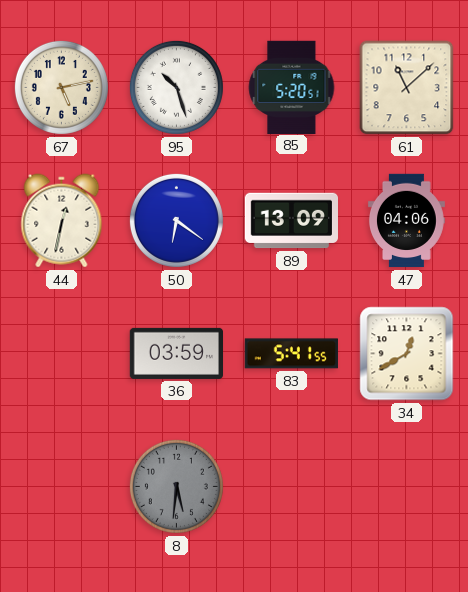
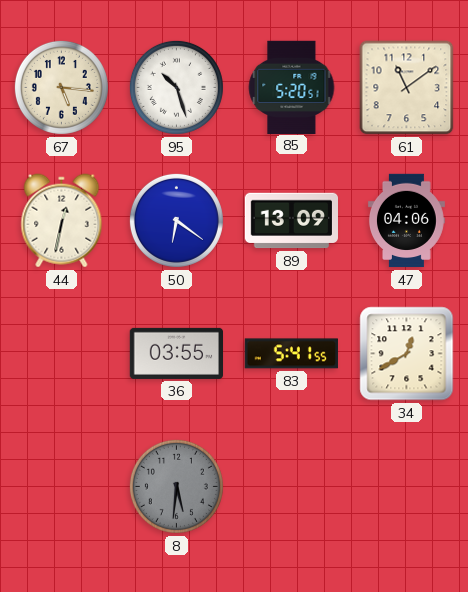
67: 5:13 -> 5:16 (61, 87)
61: 11:08 -> 11:09 (407, 88)
36: 03:59 -> 03:55 (176, 353)
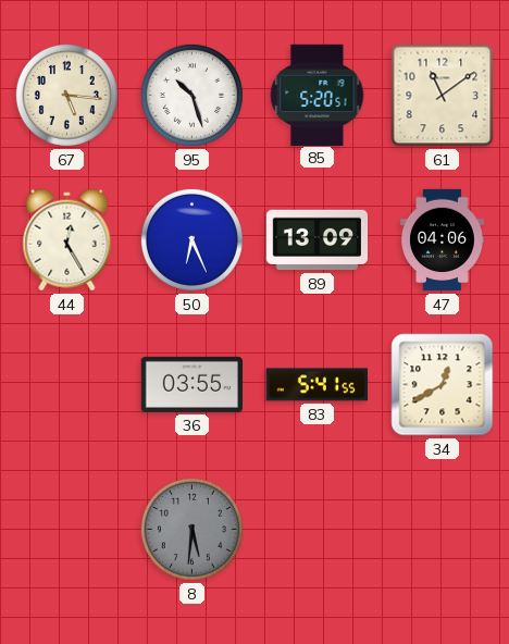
44: 12:32 -> 12:25 (67, 240)
50: 6:21 -> 6:26 (191, 239)
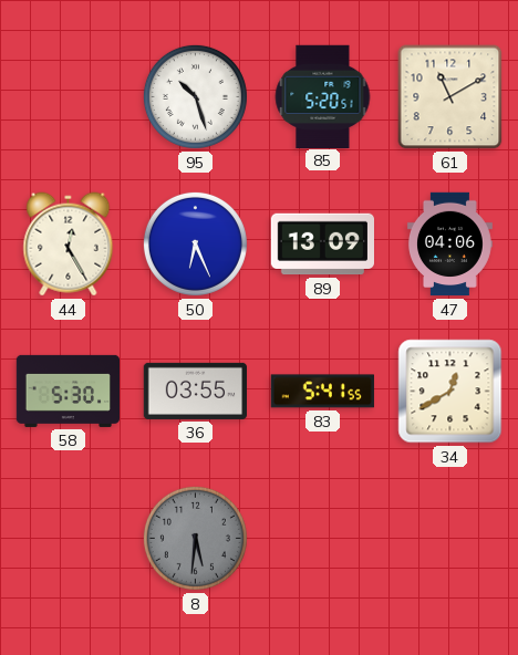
67: 5:16 -> none (66, 95)
61: 11:09 -> 11:10 (450, 97)
58: none -> 5:30 (69, 391)
